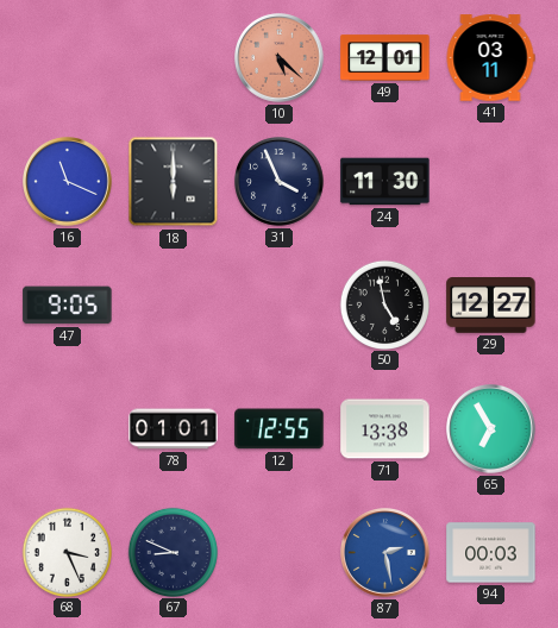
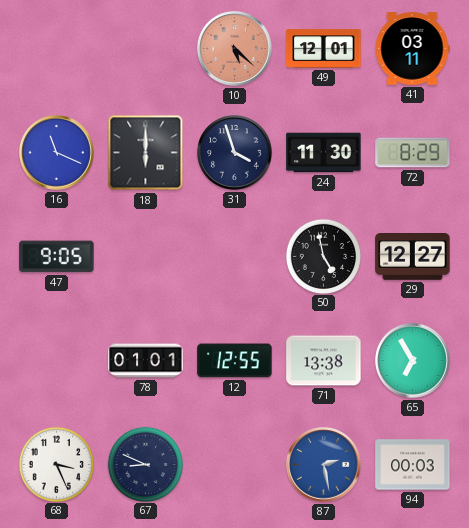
31: 3:56 -> 3:57 (235, 153)
72: none -> 8:29 (413, 153)
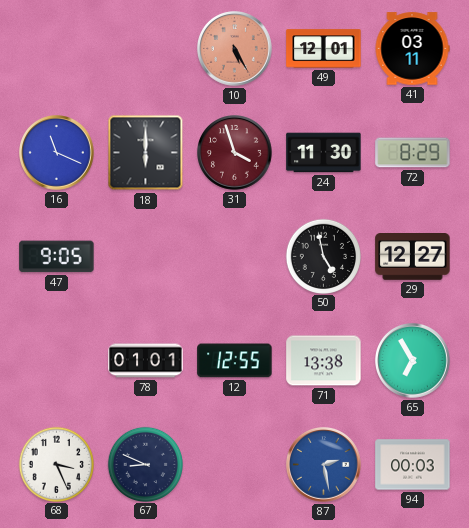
10: 5:22 -> 5:25 (235, 49)
31 dial: navy -> burgundy (235, 153)
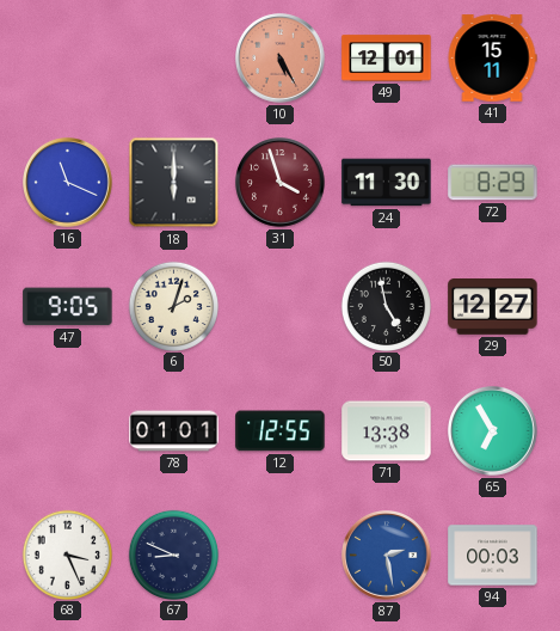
41: 03:11 -> 15:11 (492, 59)
6: none -> 2:03 (173, 306)
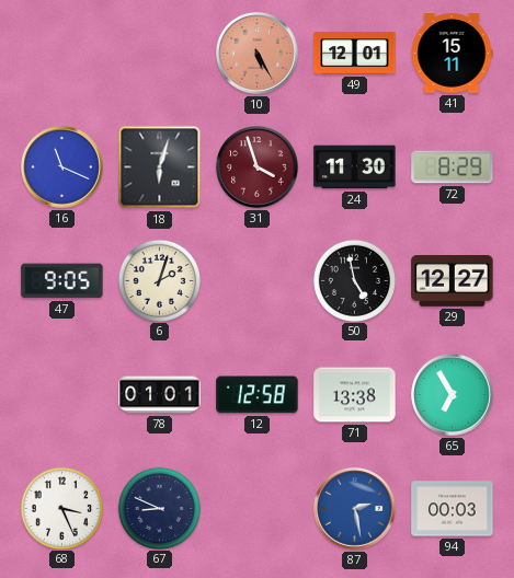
18: 6:00 -> 6:03 (160, 167)
12: 12:55 -> 12:58 (258, 395)
